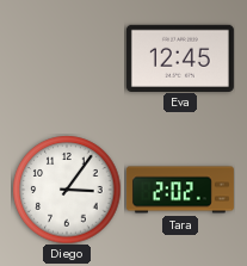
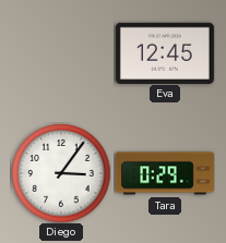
Tara: 2:02 -> 0:29 (165, 173)
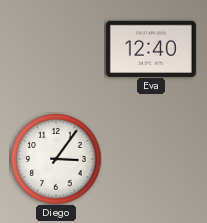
Eva: 12:45 -> 12:40 (151, 48)
Tara: 0:29 -> none (165, 173)
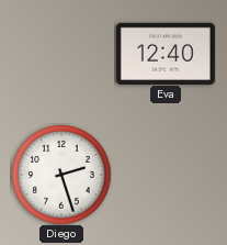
Diego: 3:06 -> 2:27 (61, 175)
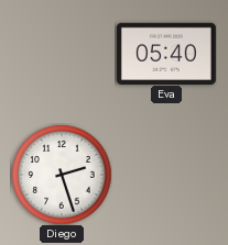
Eva: 12:40 -> 05:40 (166, 53)
